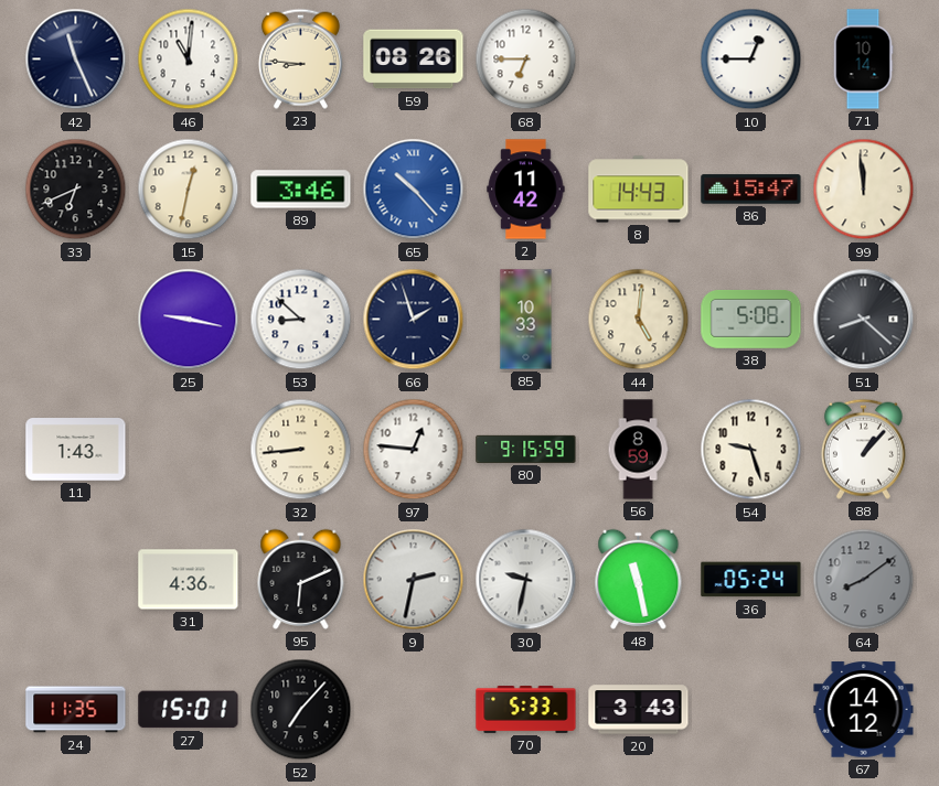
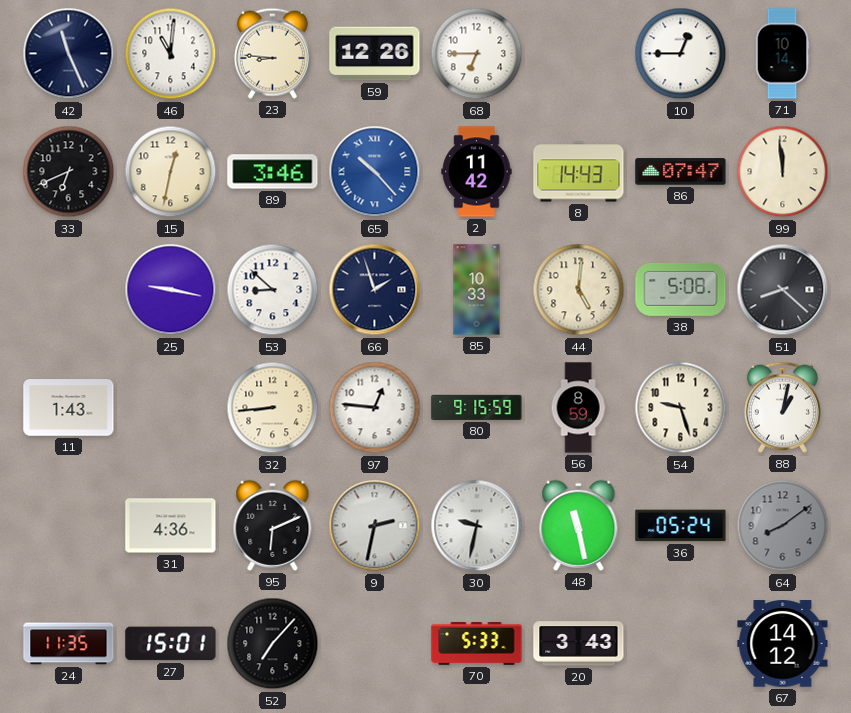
59: 08:26 -> 12:26 (375, 54)
86: 15:47 -> 07:47 (681, 172)
88: 1:07 -> 1:02 (782, 407)
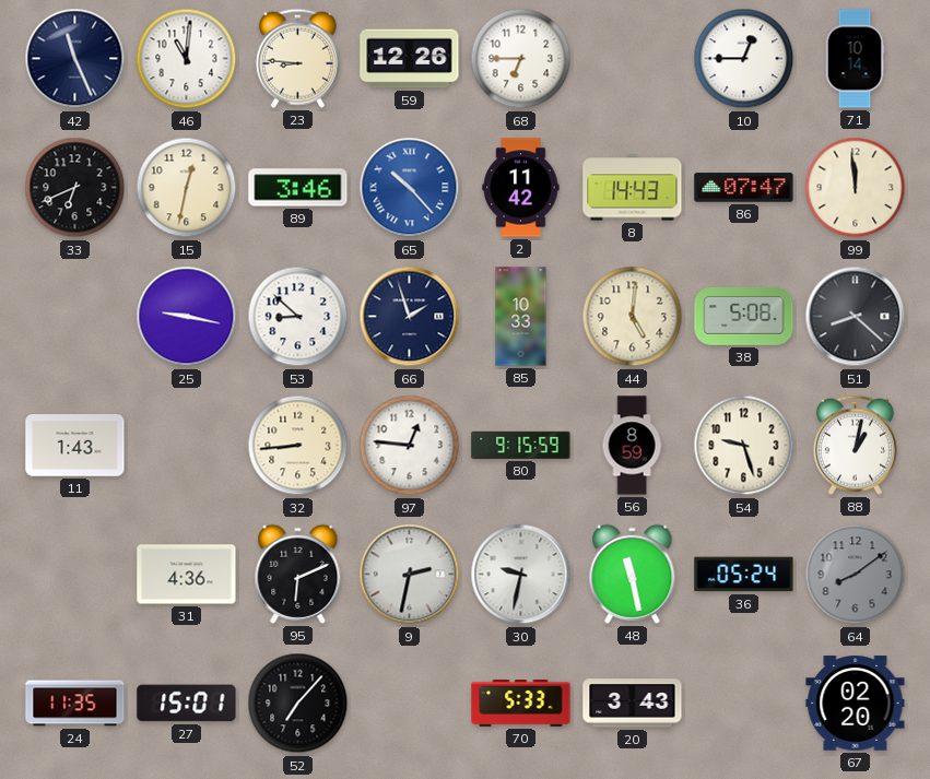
67: 14:12 -> 02:20 (856, 704)
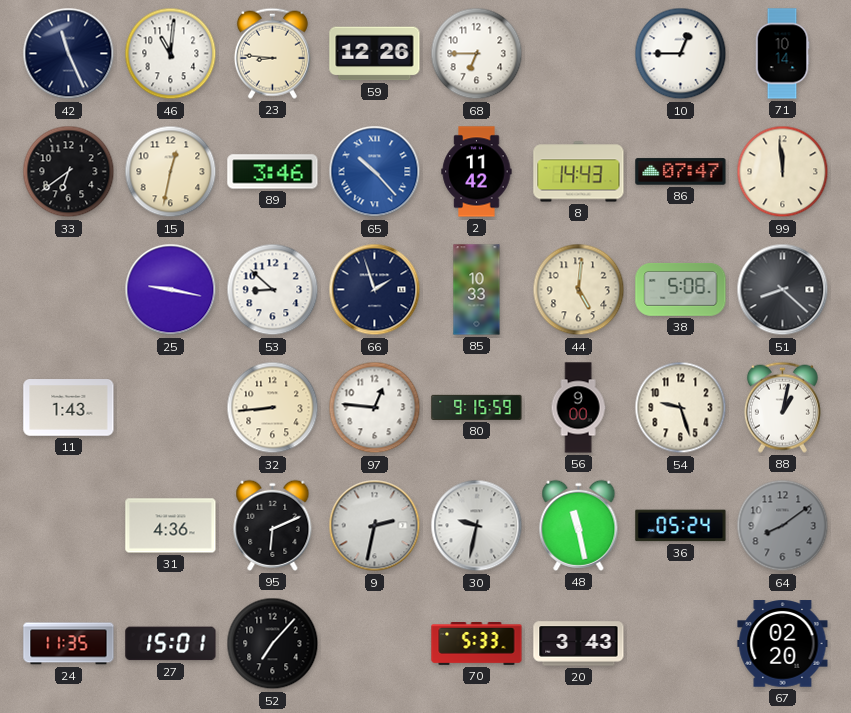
33: 6:41 -> 6:39 (69, 172)
56: 8:59 -> 9:00 (578, 408)
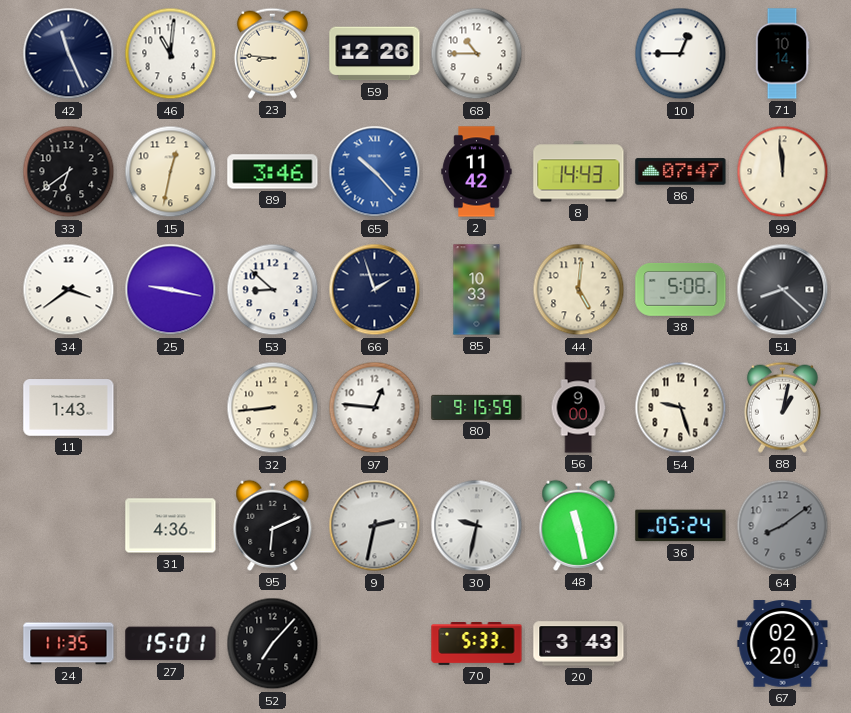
68: 6:45 -> 10:45 (477, 54)
34: none -> 3:39 (69, 290)
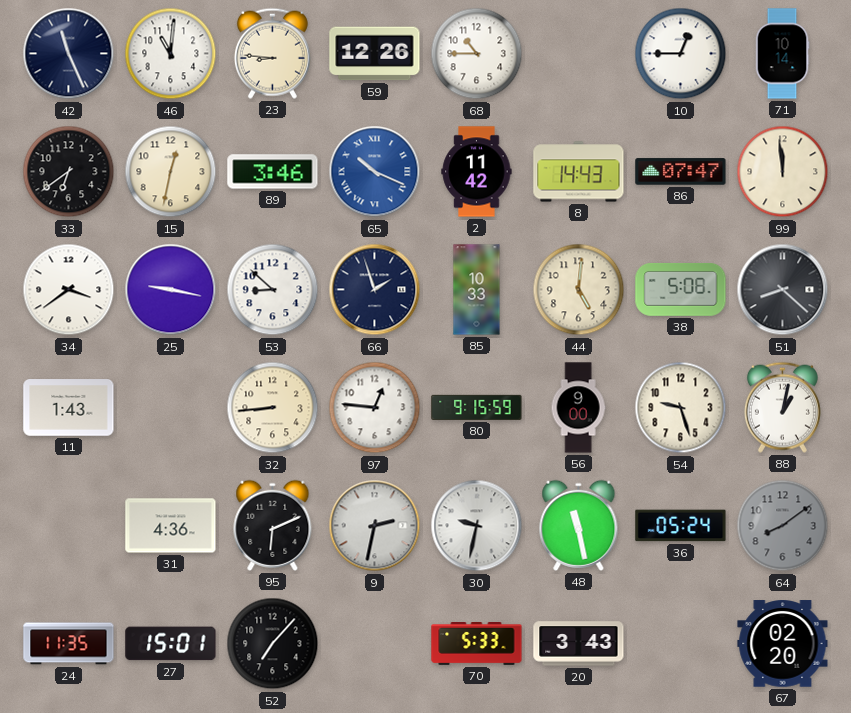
65: 10:23 -> 10:19 (375, 172)
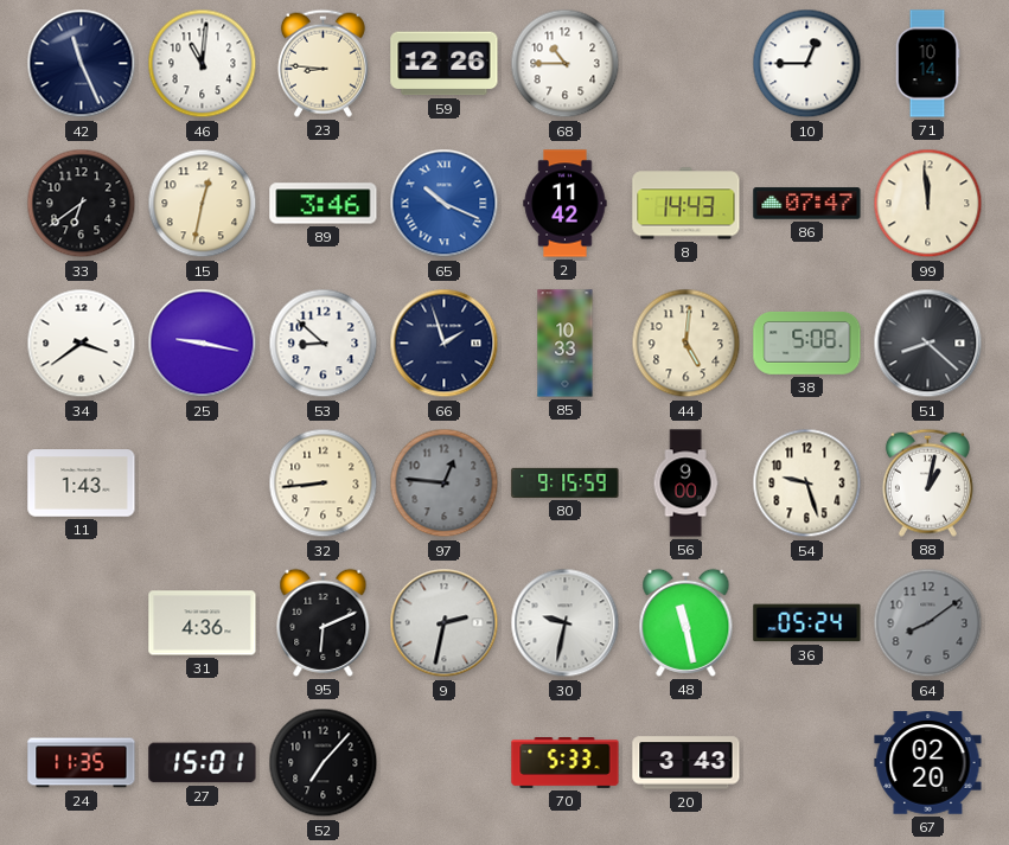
97 dial: white -> grey (445, 484)
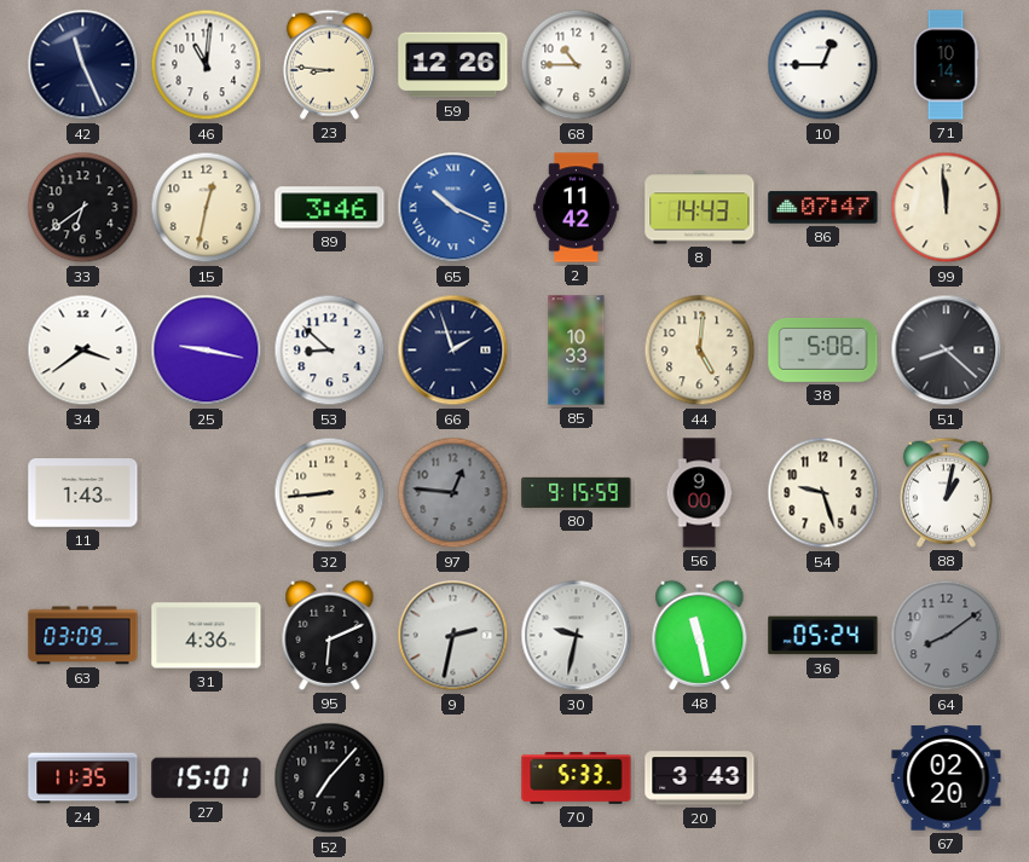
63: none -> 03:09 (83, 636)
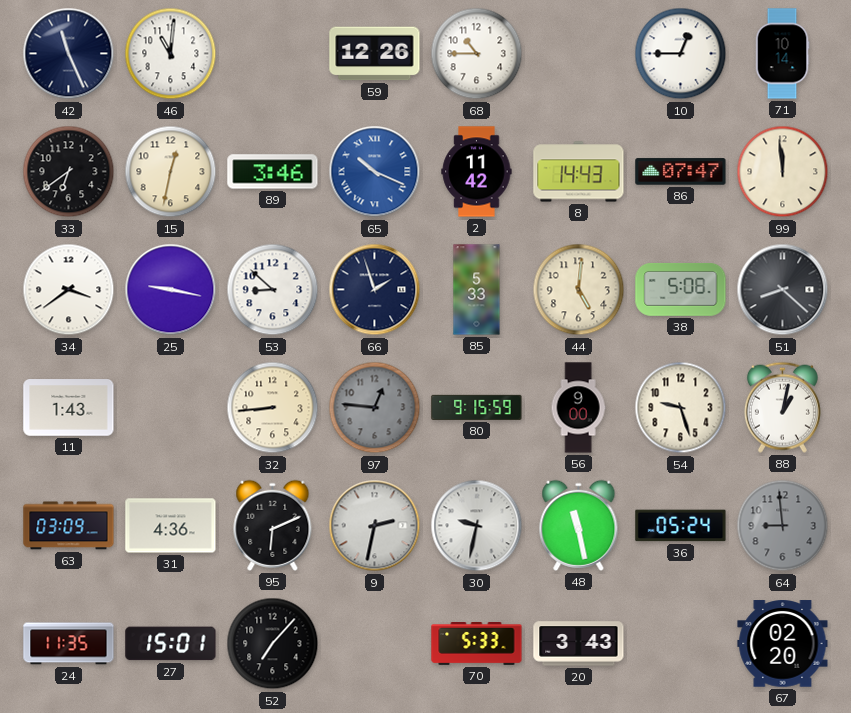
23: 8:46 -> none (329, 64)
85: 10:33 -> 5:33 (477, 290)
64: 8:09 -> 8:59 (783, 526)
